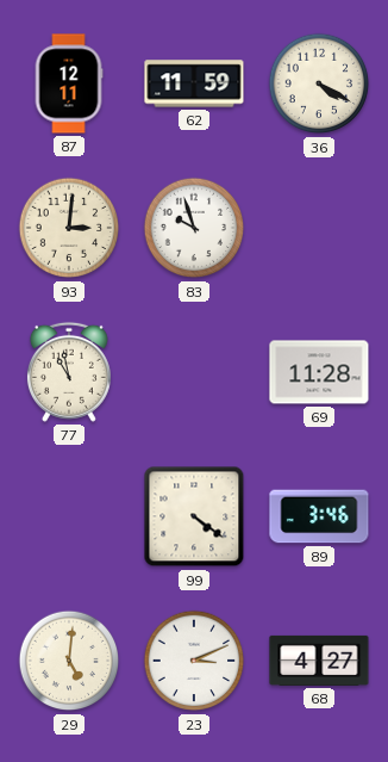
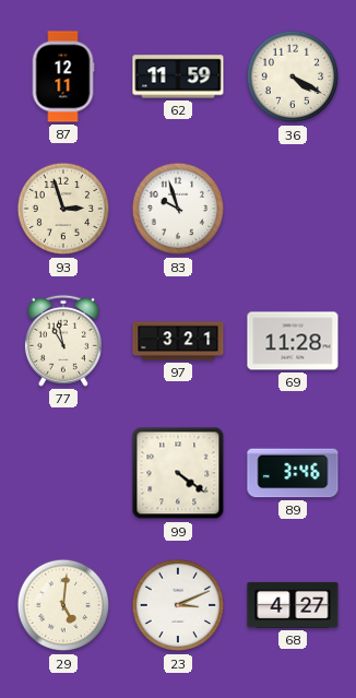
93: 3:01 -> 2:57 (63, 209)
97: none -> 3:21 (178, 341)
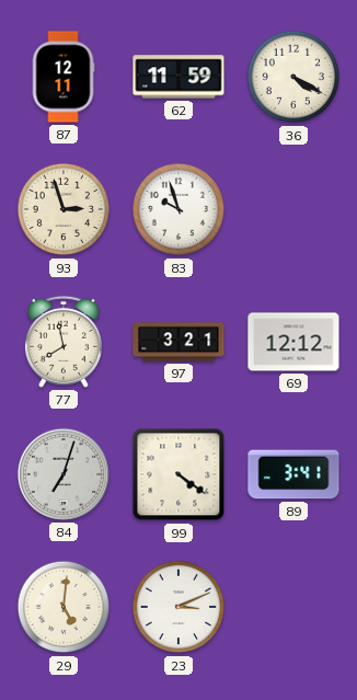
77: 10:58 -> 7:58 (64, 342)
69: 11:28 -> 12:12 (293, 342)
84: none -> 7:03 (64, 474)
89: 3:46 -> 3:41 (293, 474)
68: 4:27 -> none (293, 605)
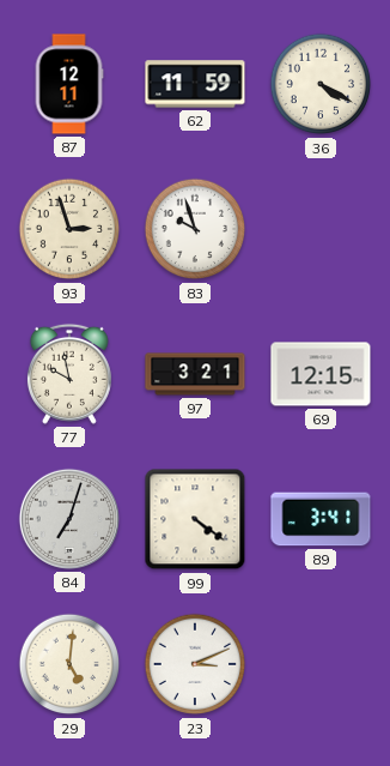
77: 7:58 -> 9:58 (69, 374)
69: 12:12 -> 12:15 (321, 374)
